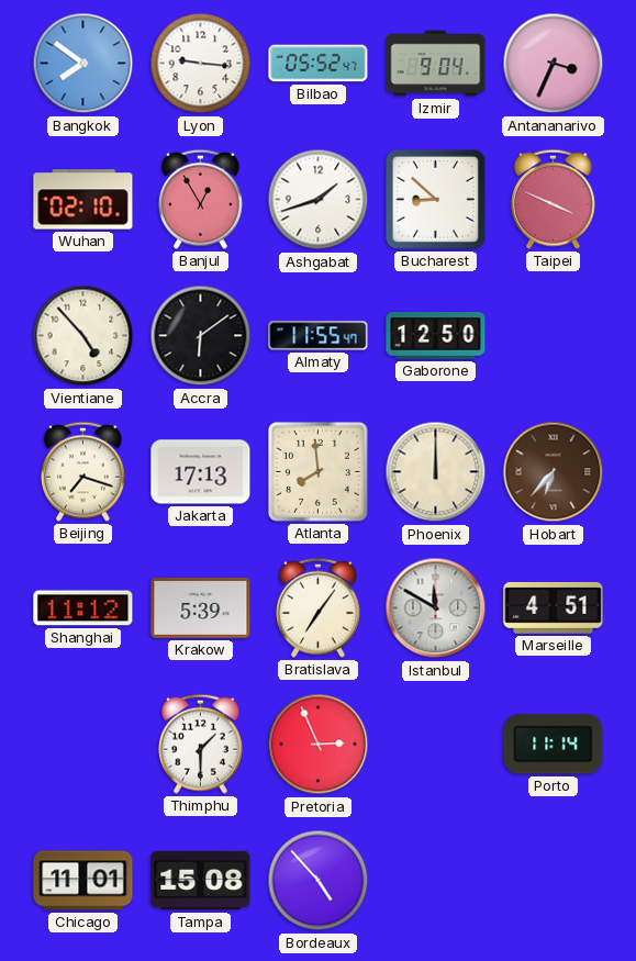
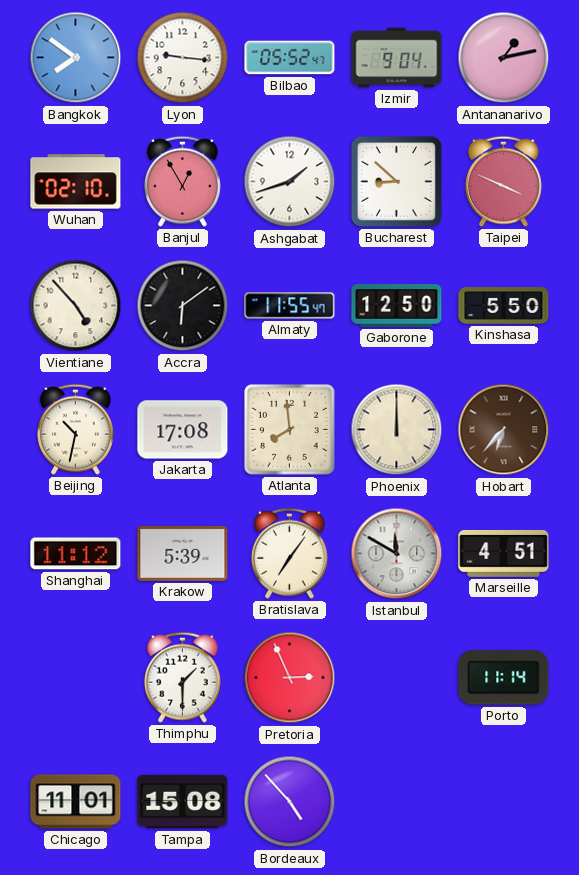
Antananarivo: 3:34 -> 1:13 (504, 58)
Kinshasa: none -> 5:50 (504, 306)
Beijing: 7:18 -> 10:32 (75, 429)
Jakarta: 17:13 -> 17:08 (183, 430)
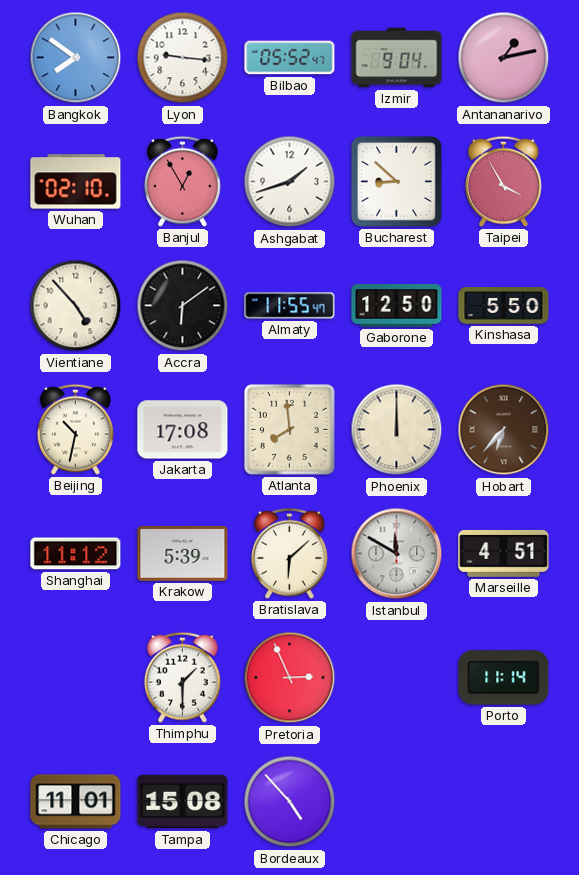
Taipei: 3:49 -> 3:55 (503, 181)
Bratislava: 7:06 -> 6:08 (289, 553)
